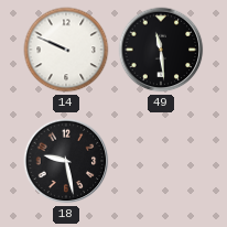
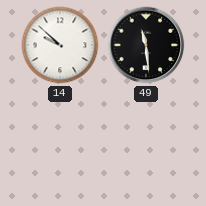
14: 9:49 -> 9:52 (60, 45)
18: 9:28 -> none (66, 161)
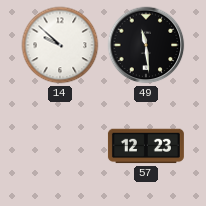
57: none -> 12:23 (146, 146)
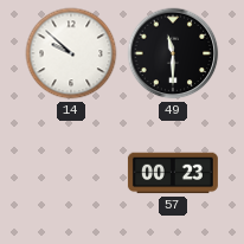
49: 11:29 -> 11:30 (173, 53)
57: 12:23 -> 00:23 (173, 173)
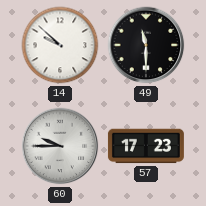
60: none -> 9:45 (60, 146)
57: 00:23 -> 17:23 (146, 146)
